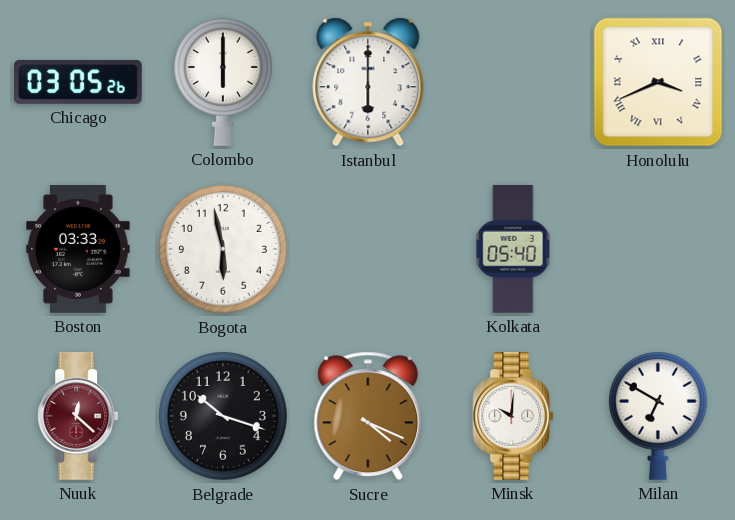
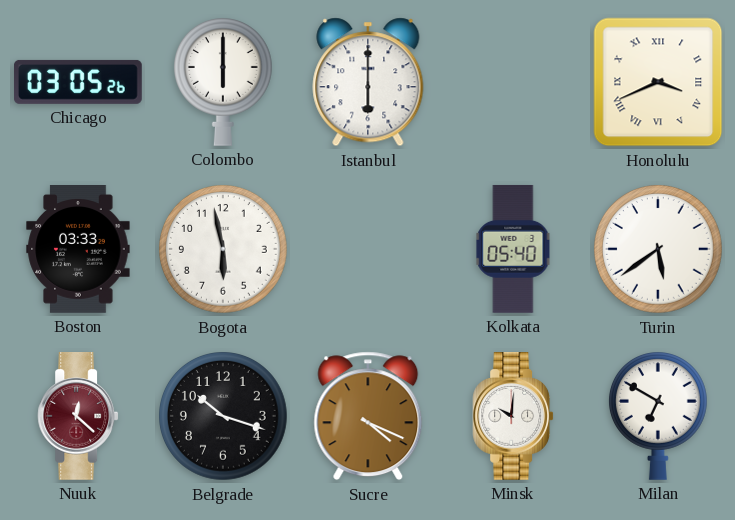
Turin: none -> 5:39 (659, 250)
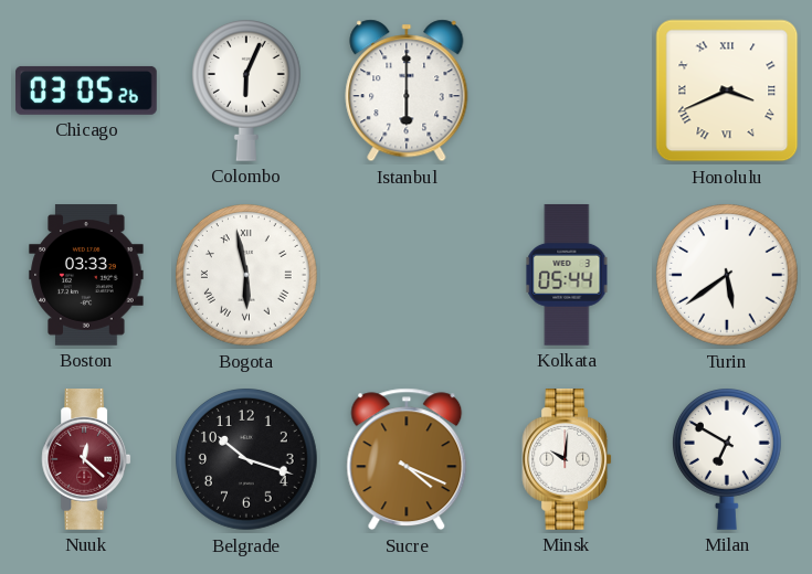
Colombo: 6:00 -> 6:04 (246, 91)
Bogota numerals: Arabic -> Roman (247, 276)
Kolkata: 05:40 -> 05:44 (567, 275)
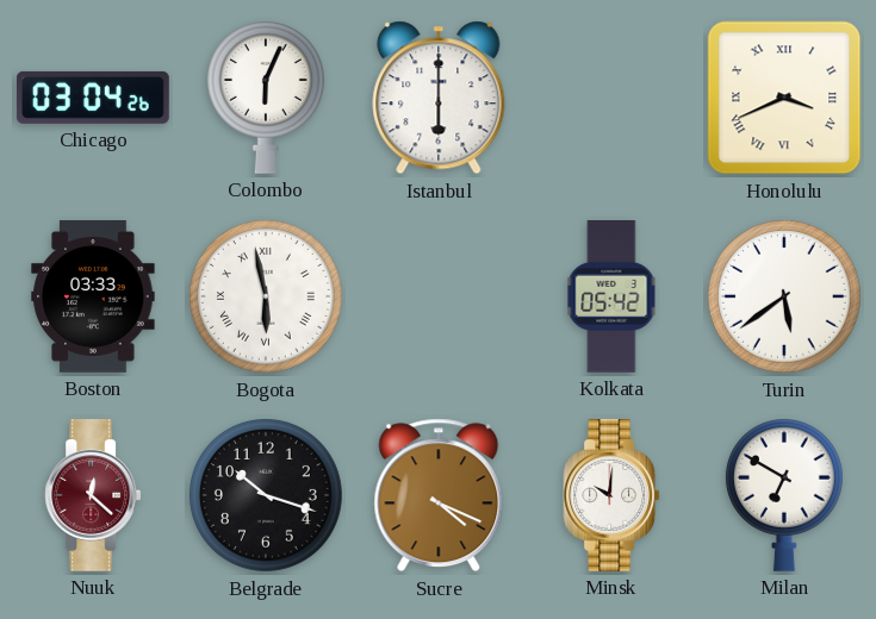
Chicago: 03:05 -> 03:04 (94, 98)
Kolkata: 05:44 -> 05:42 (611, 296)
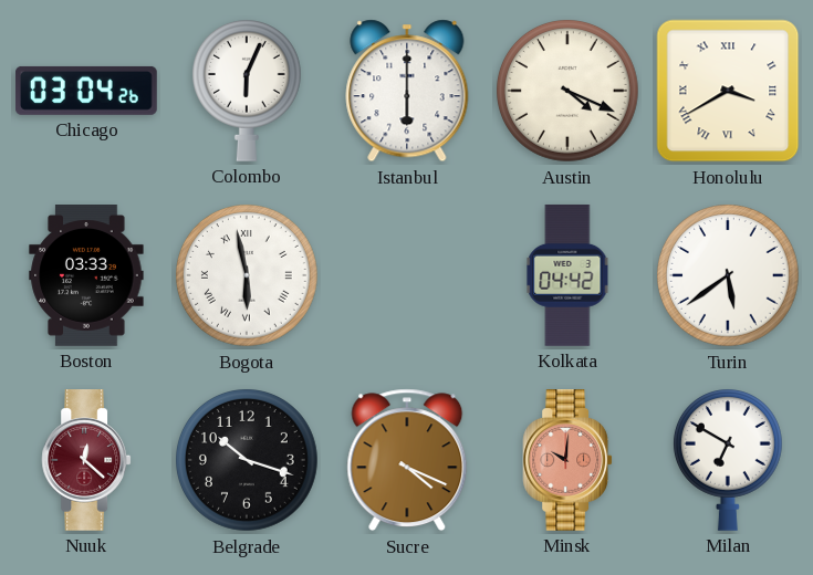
Austin: none -> 4:19 (569, 92)
Honolulu: 3:41 -> 3:40 (728, 91)
Kolkata: 05:42 -> 04:42 (567, 275)
Minsk dial: white -> salmon (567, 461)
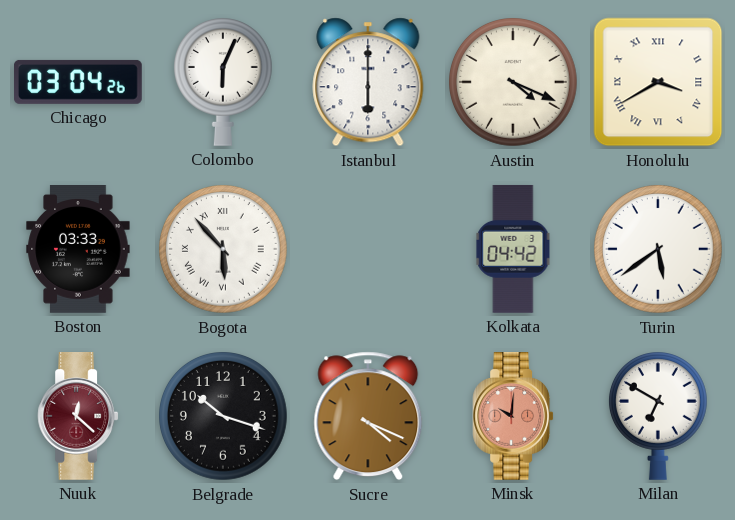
Bogota: 5:58 -> 5:53 (224, 250)
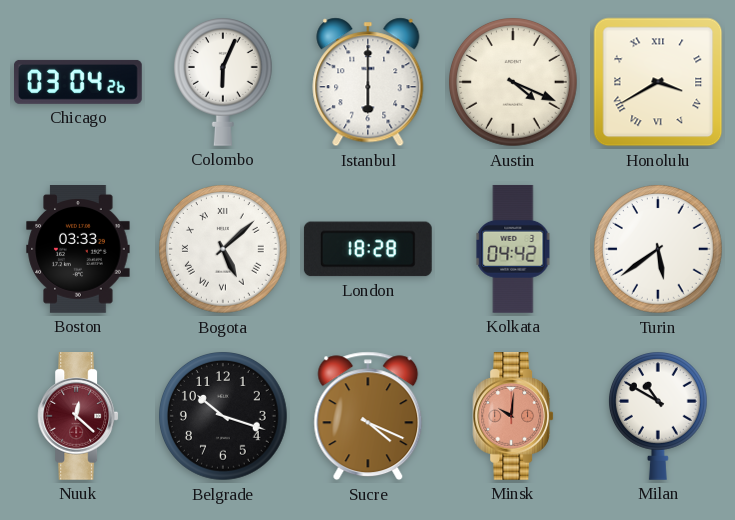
Bogota: 5:53 -> 5:08 (224, 250)
London: none -> 18:28 (368, 249)
Milan: 6:50 -> 10:50 (658, 416)
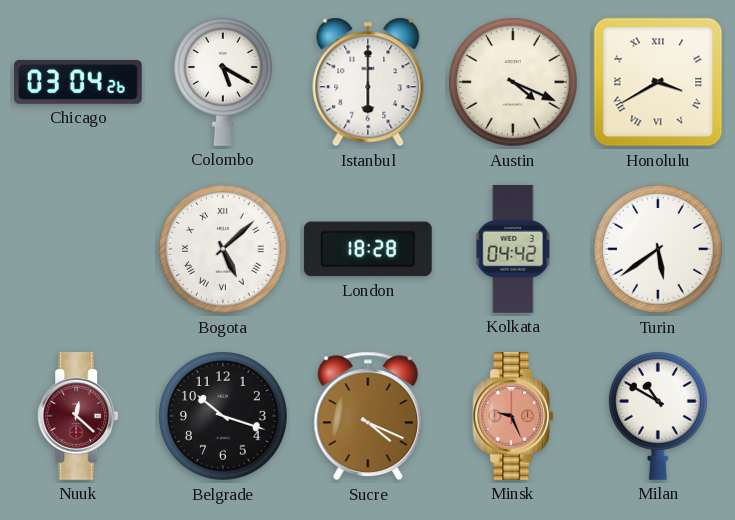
Colombo: 6:04 -> 5:20 (223, 82)
Boston: 03:33 -> none (78, 250)
Minsk: 10:01 -> 9:26 (513, 417)
